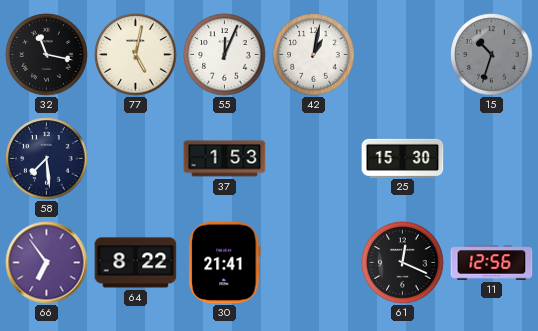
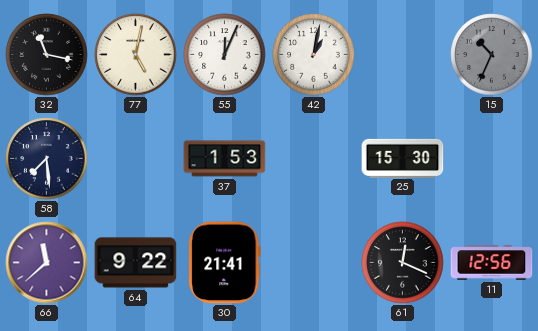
15: 10:33 -> 10:34 (492, 55)
66: 6:54 -> 11:38 (47, 263)
64: 8:22 -> 9:22 (136, 263)
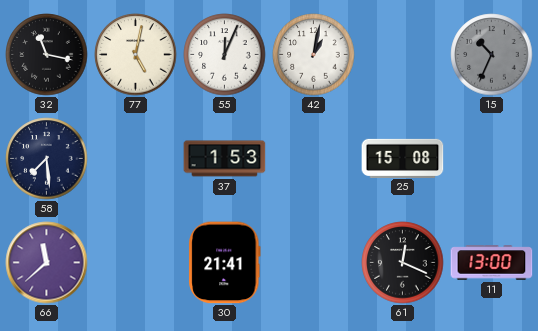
25: 15:30 -> 15:08 (403, 158)
64: 9:22 -> none (136, 263)
11: 12:56 -> 13:00 (492, 263)
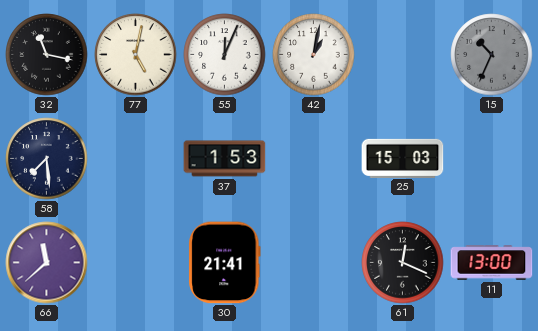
25: 15:08 -> 15:03 (403, 158)
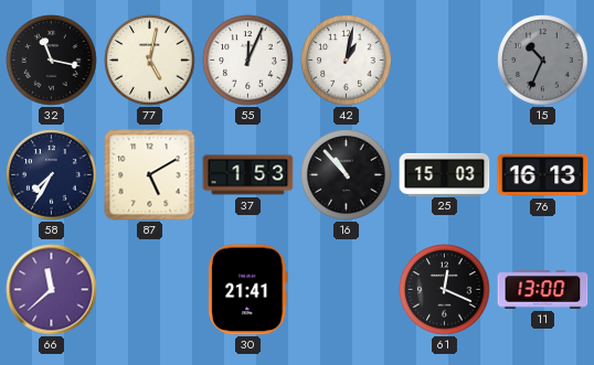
58: 7:29 -> 7:35 (52, 175)
87: none -> 5:10 (150, 175)
16: none -> 10:53 (347, 175)
76: none -> 16:13 (543, 175)
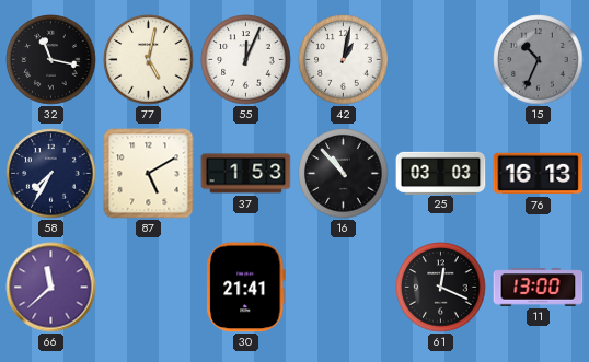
25: 15:03 -> 03:03 (441, 173)
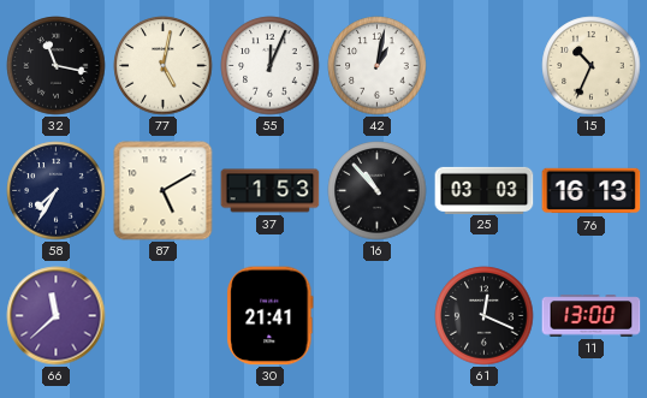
15 dial: grey -> cream (592, 66)
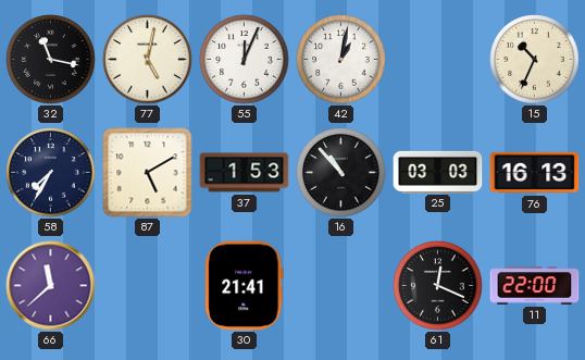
11: 13:00 -> 22:00 (535, 286)
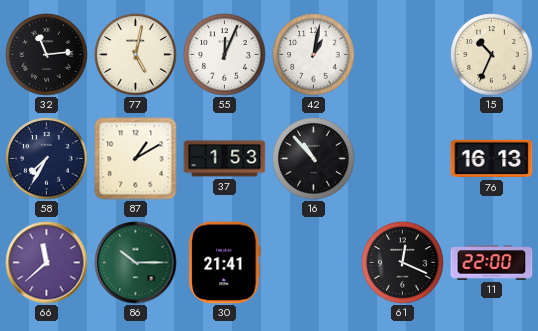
32: 11:17 -> 11:14 (47, 55)
87: 5:10 -> 1:10 (136, 159)
25: 03:03 -> none (438, 172)
86: none -> 10:15 (136, 263)
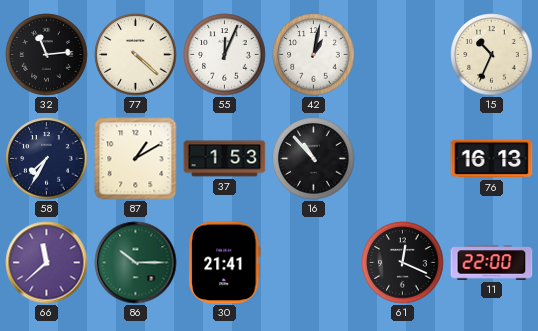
77: 5:02 -> 4:22 (136, 55)
